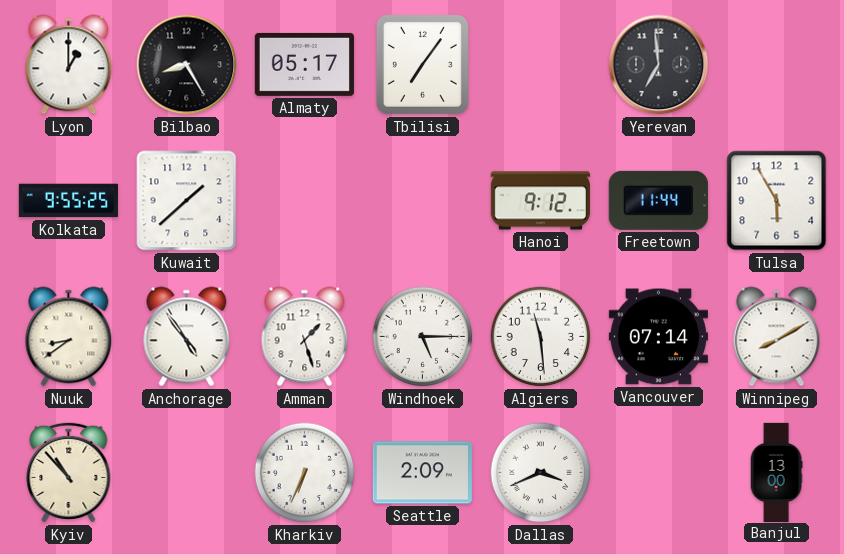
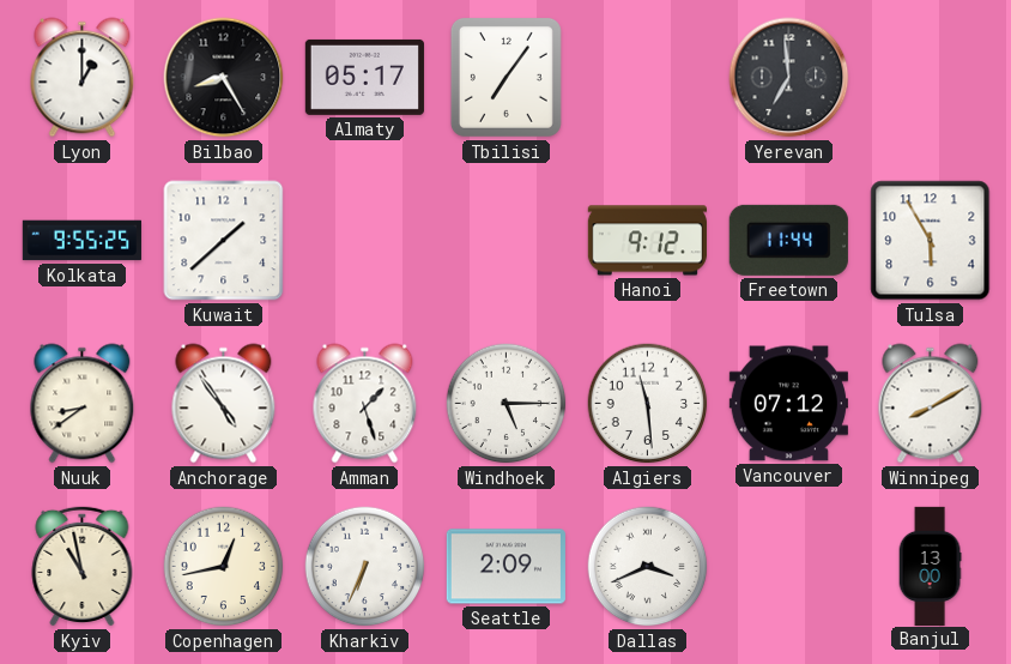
Vancouver: 07:14 -> 07:12 (788, 404)
Kyiv: 10:53 -> 10:58 (83, 566)
Copenhagen: none -> 12:43 (224, 567)
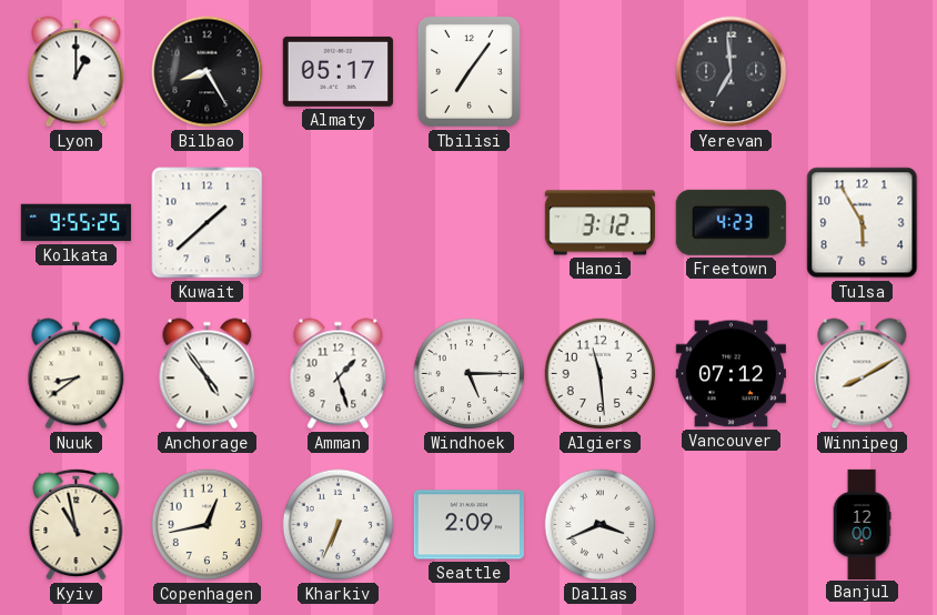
Hanoi: 9:12 -> 3:12 (600, 223)
Freetown: 11:44 -> 4:23 (731, 222)
Banjul: 13:00 -> 12:00 (862, 524)
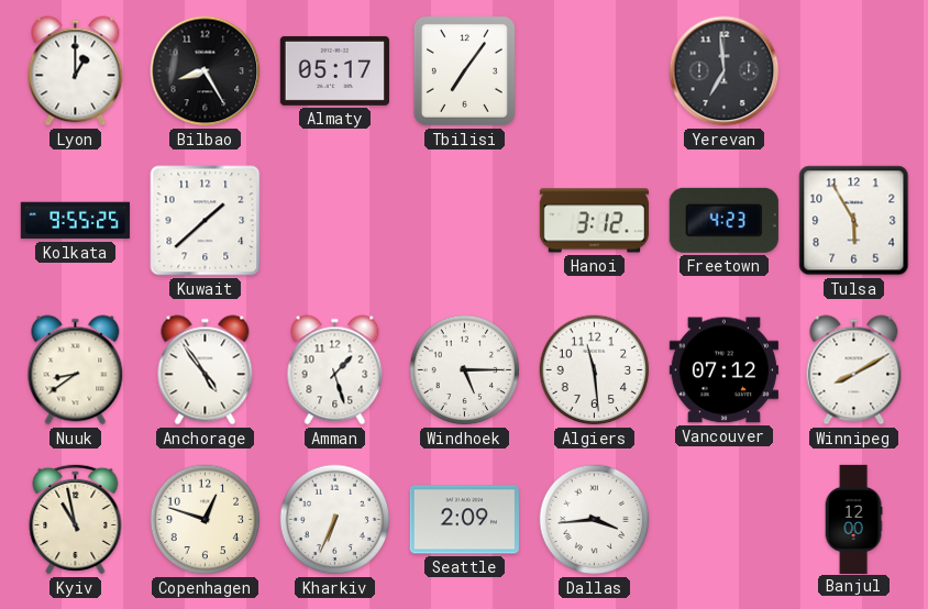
Copenhagen: 12:43 -> 12:48 (206, 520)
Dallas: 3:41 -> 3:44 (595, 520)
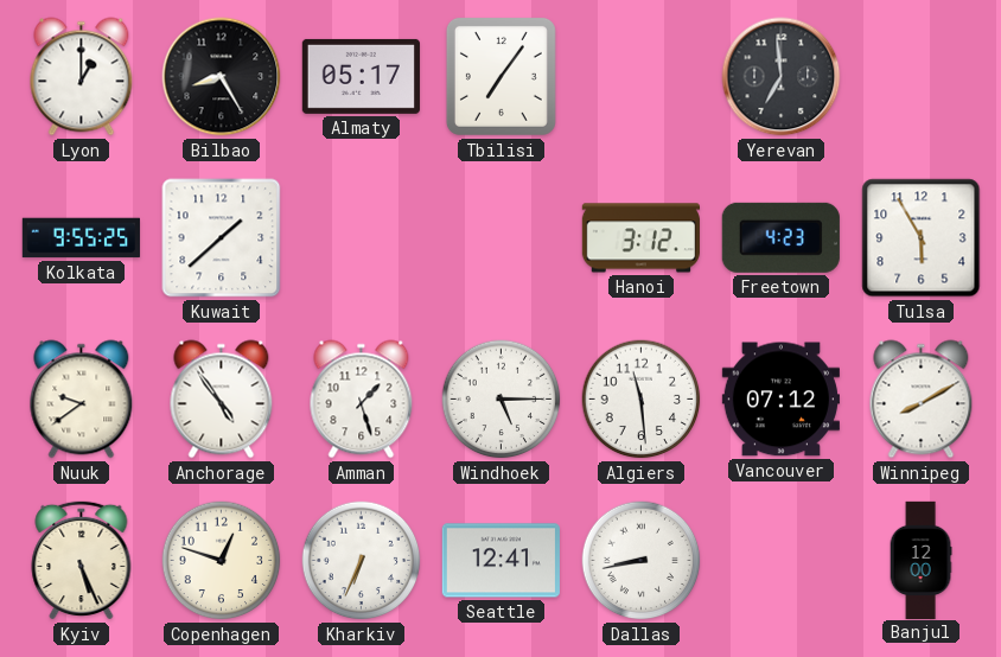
Nuuk: 8:39 -> 9:39 (82, 400)
Kyiv: 10:58 -> 5:26 (82, 560)
Seattle: 2:09 -> 12:41 (500, 561)
Dallas: 3:44 -> 8:43 (642, 561)
